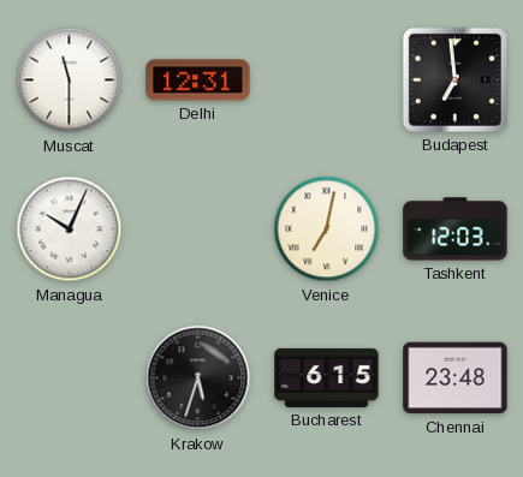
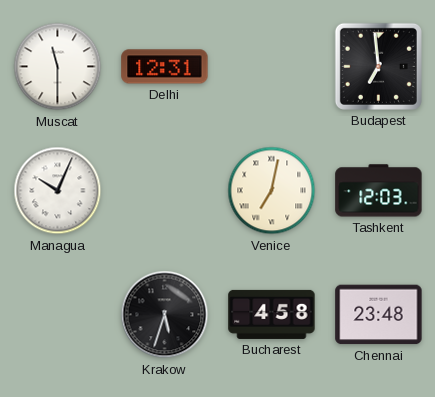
Bucharest: 6:15 -> 4:58 (272, 314)
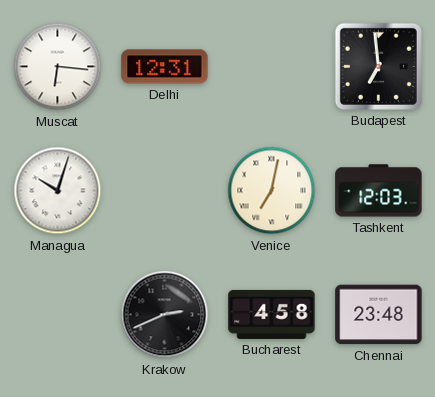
Muscat: 11:30 -> 6:16 (58, 67)
Managua: 10:04 -> 10:03 (58, 191)
Krakow: 5:33 -> 2:41 (165, 315)
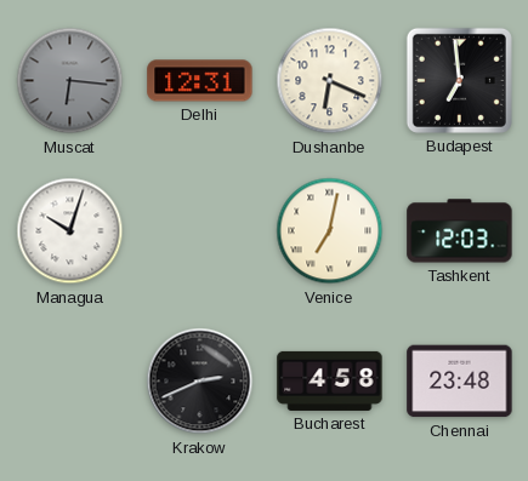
Muscat dial: white -> grey (70, 81)
Dushanbe: none -> 6:19 (330, 81)
